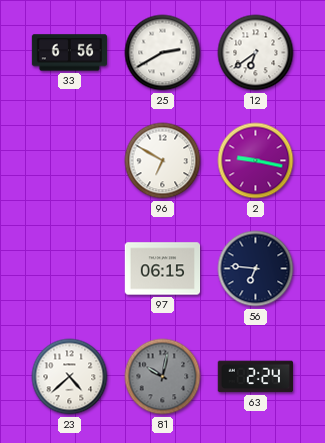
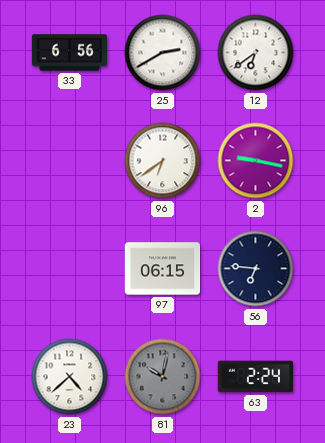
96: 6:50 -> 6:39 (163, 161)
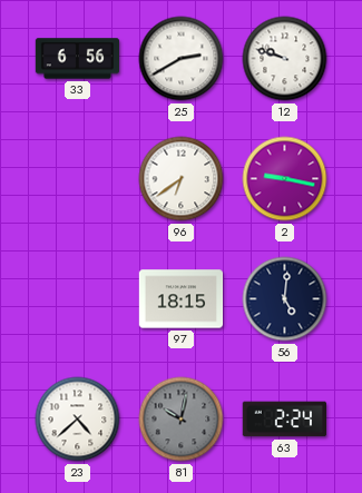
12: 6:39 -> 9:48 (285, 59)
97: 06:15 -> 18:15 (182, 299)
56: 6:46 -> 5:01 (285, 299)
